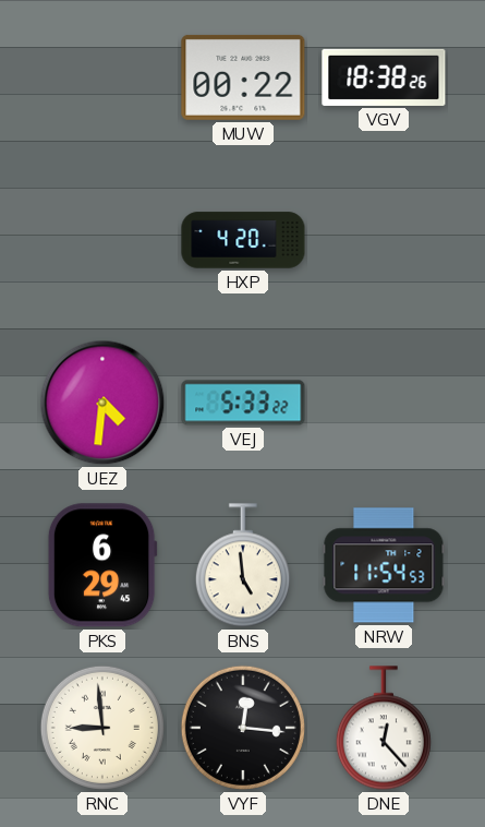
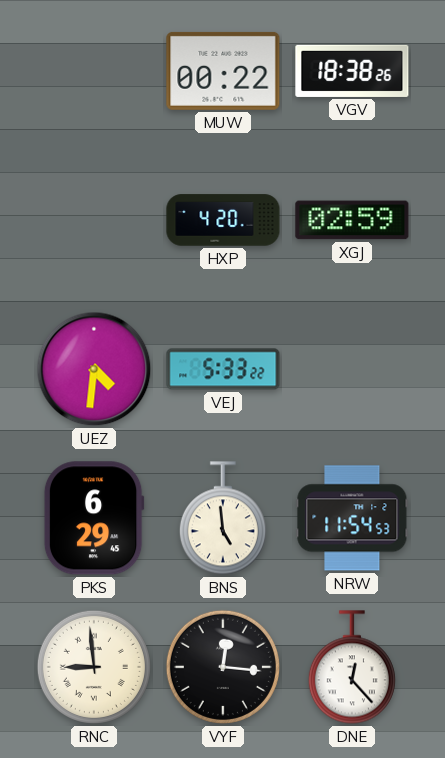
XGJ: none -> 02:59 (352, 220)
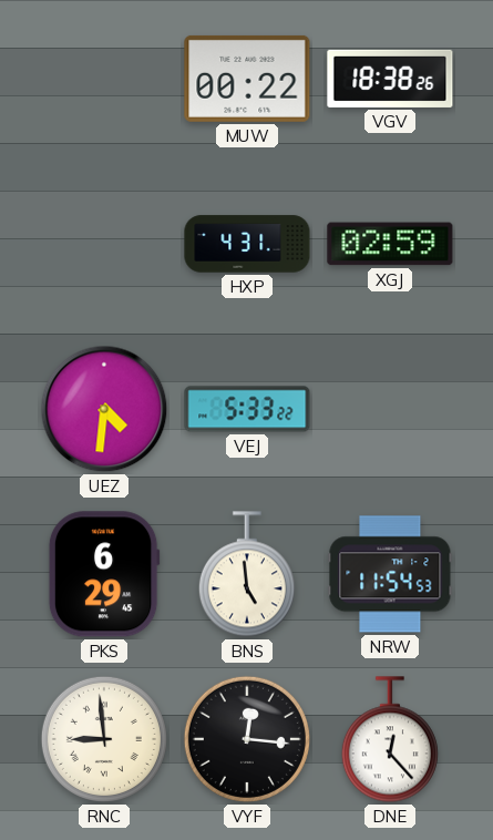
HXP: 4:20 -> 4:31 (247, 244)
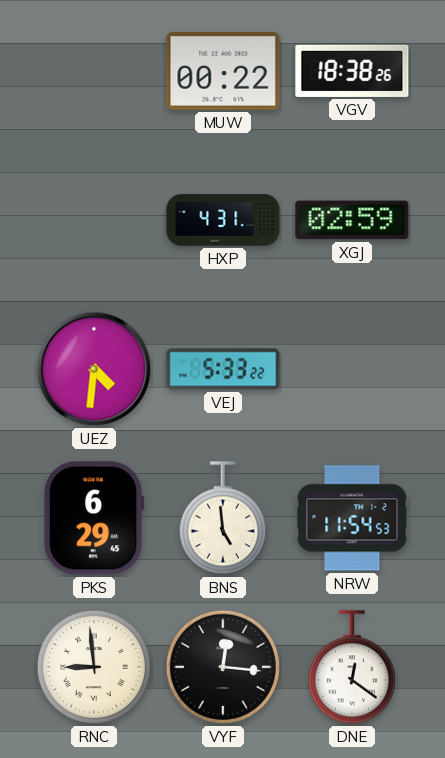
DNE: 12:23 -> 12:21 (352, 667)
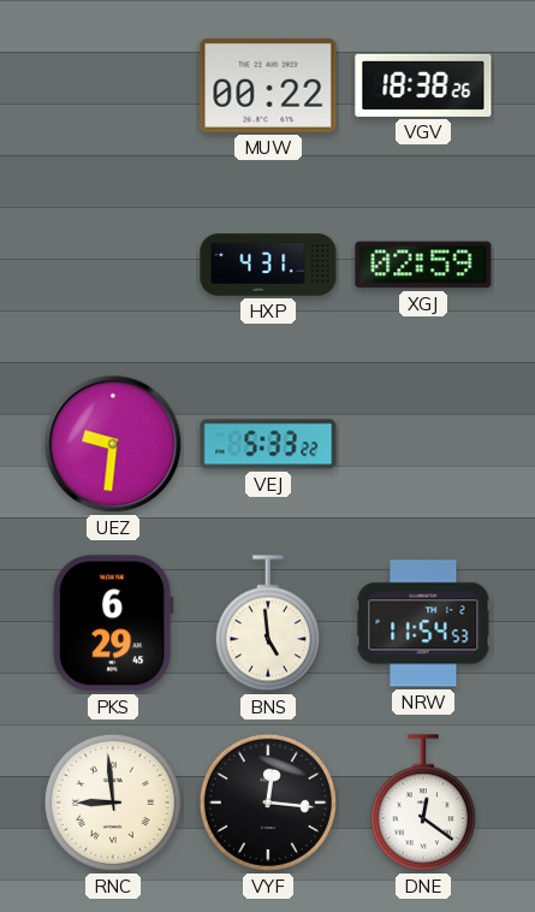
UEZ: 4:31 -> 9:31 (113, 444)
